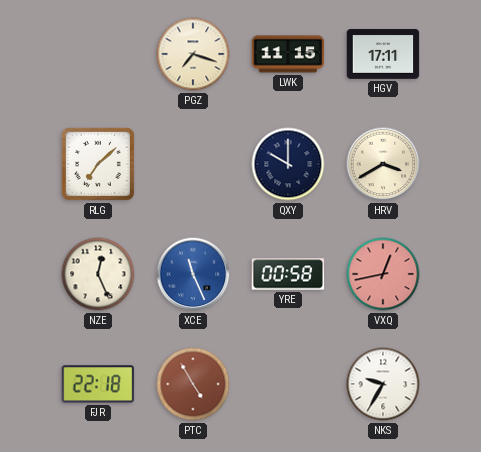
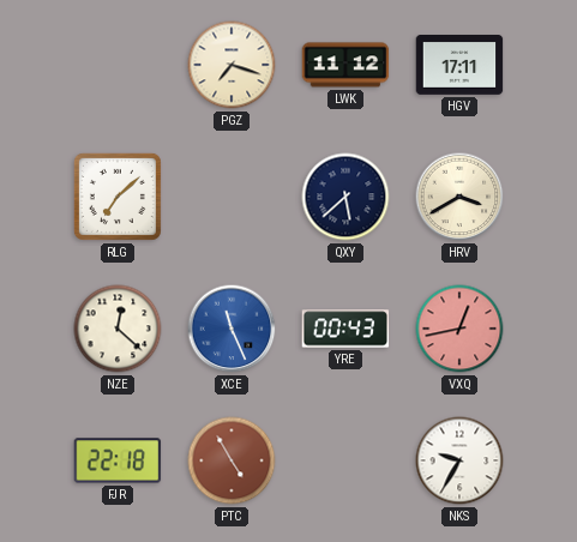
LWK: 11:15 -> 11:12 (345, 65)
QXY: 10:00 -> 5:38 (345, 197)
NZE: 12:26 -> 12:22 (118, 329)
YRE: 00:58 -> 00:43 (345, 329)
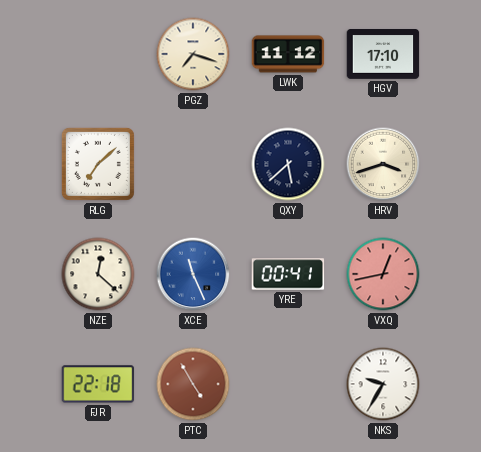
HGV: 17:11 -> 17:10 (383, 55)
HRV: 3:40 -> 3:42 (383, 164)
YRE: 00:43 -> 00:41 (288, 274)
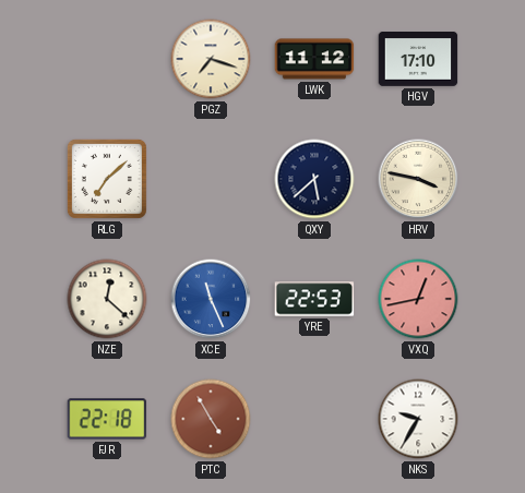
HRV: 3:42 -> 3:47 (418, 179)
YRE: 00:41 -> 22:53 (314, 299)
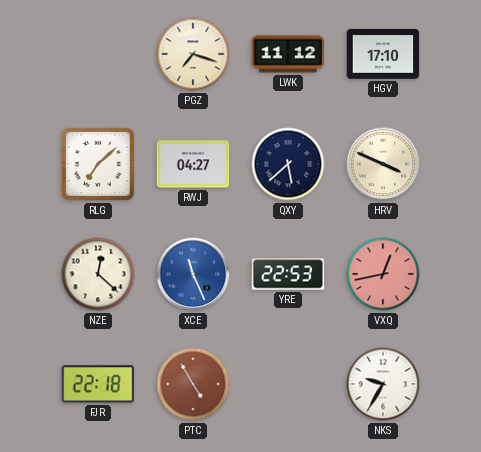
RWJ: none -> 04:27 (193, 164)
HRV: 3:47 -> 3:49 (383, 164)
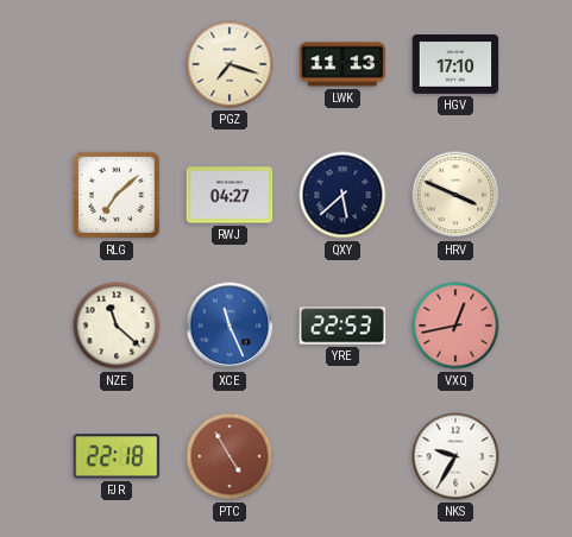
LWK: 11:12 -> 11:13 (342, 64)
NZE: 12:22 -> 11:22 (117, 326)
